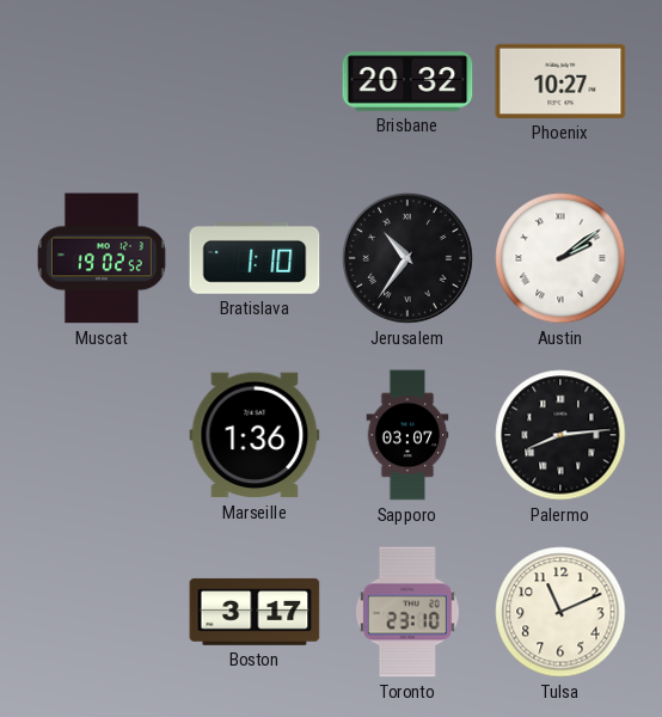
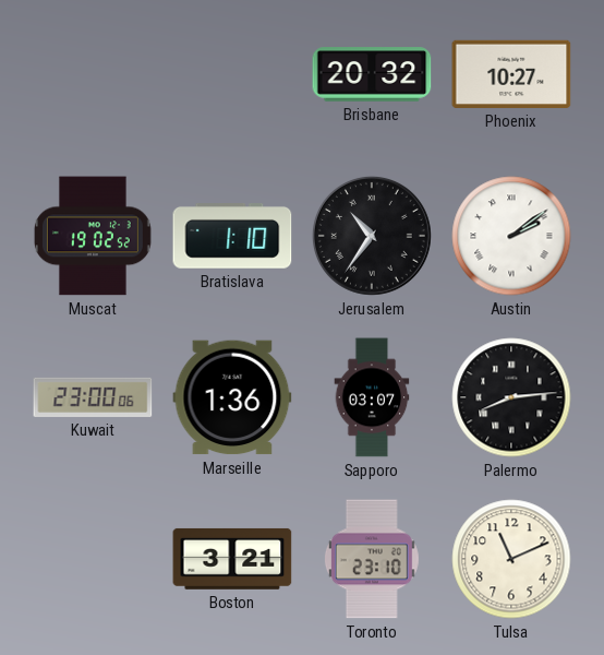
Kuwait: none -> 23:00 (93, 397)
Boston: 3:17 -> 3:21 (232, 559)
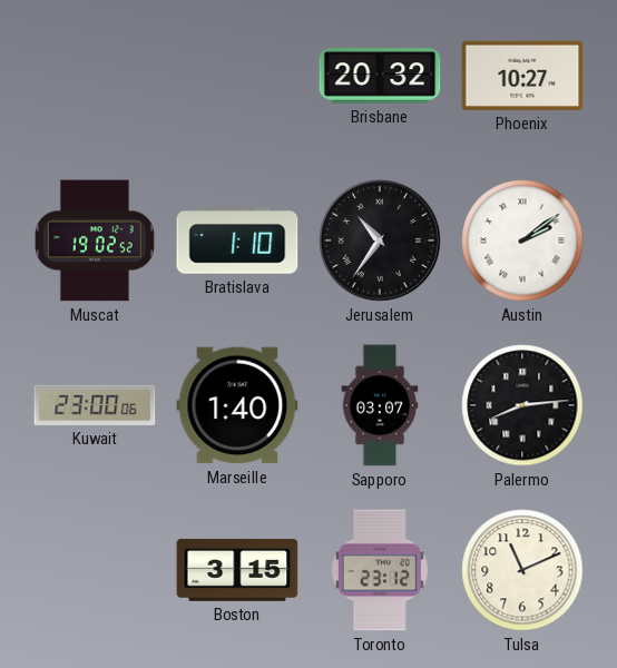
Marseille: 1:36 -> 1:40 (237, 405)
Boston: 3:21 -> 3:15 (237, 570)
Toronto: 23:10 -> 23:12 (380, 570)
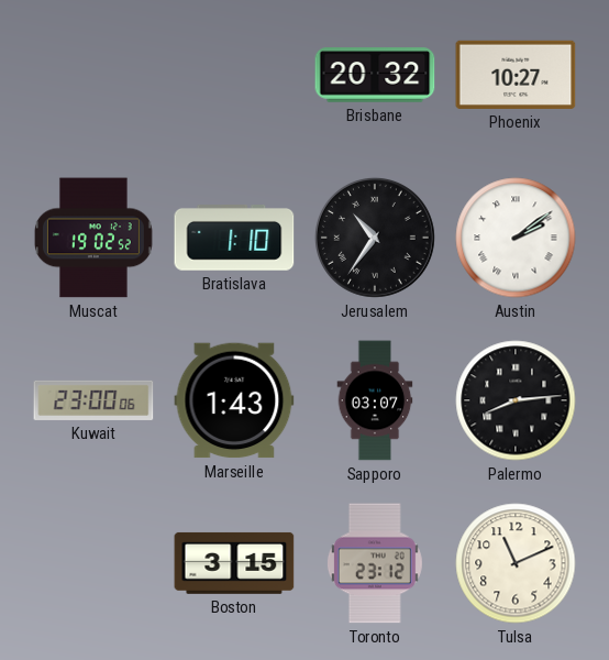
Marseille: 1:40 -> 1:43 (234, 400)
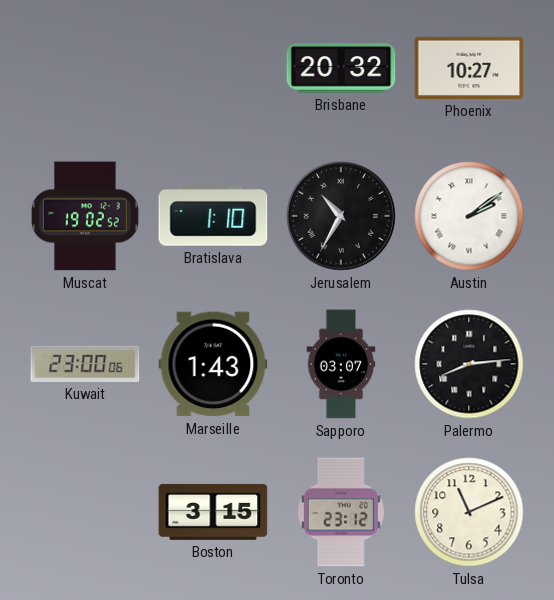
Jerusalem: 10:36 -> 10:35 (341, 216)
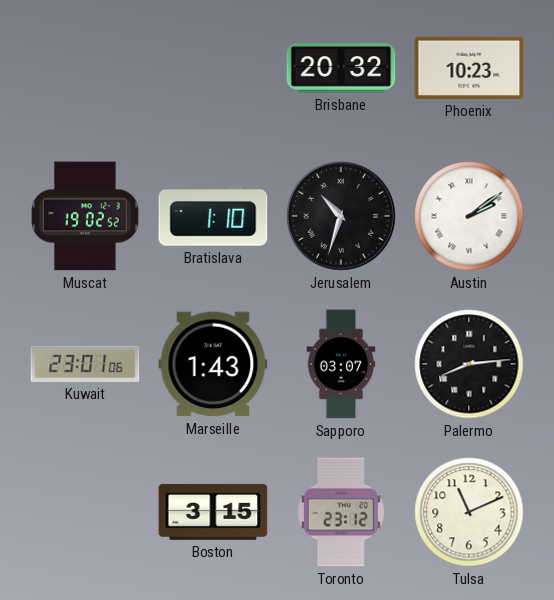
Phoenix: 10:27 -> 10:23 (469, 68)
Jerusalem: 10:35 -> 10:33 (341, 216)
Kuwait: 23:00 -> 23:01 (85, 364)
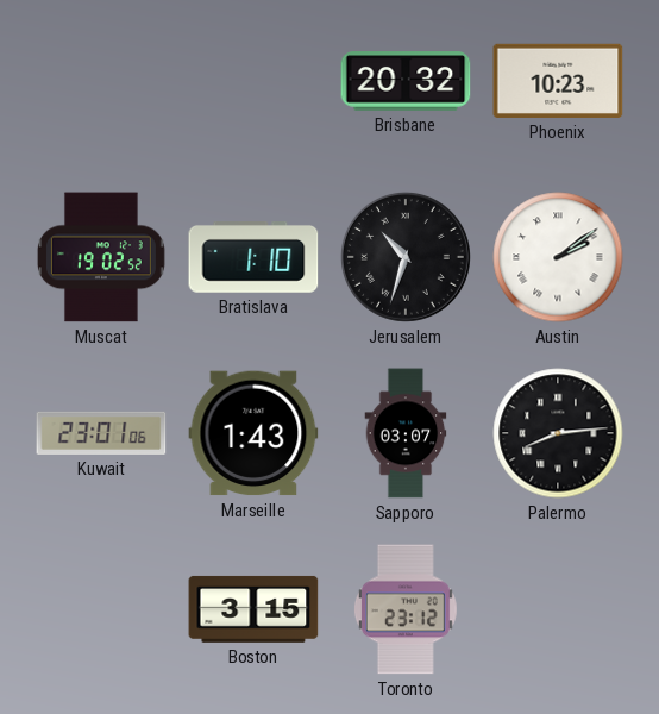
Tulsa: 11:11 -> none (469, 512)
